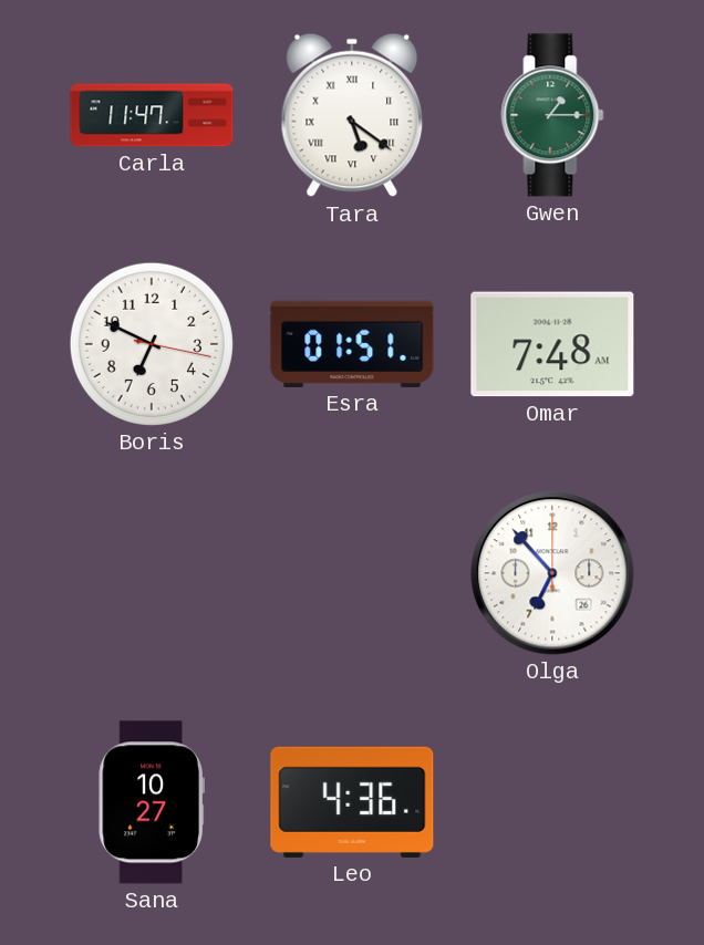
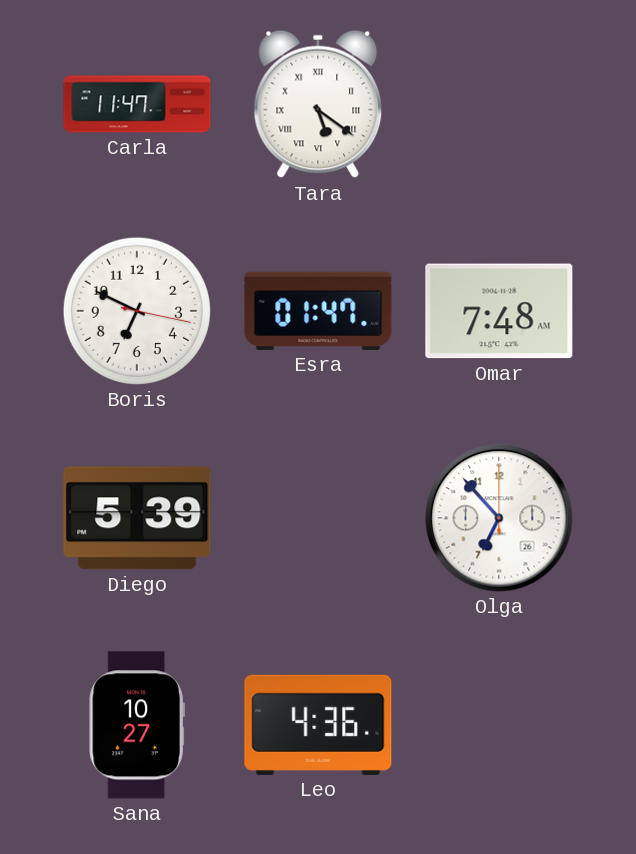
Gwen: 1:15 -> none (552, 115)
Esra: 01:51 -> 01:47 (318, 311)
Diego: none -> 5:39 (137, 518)
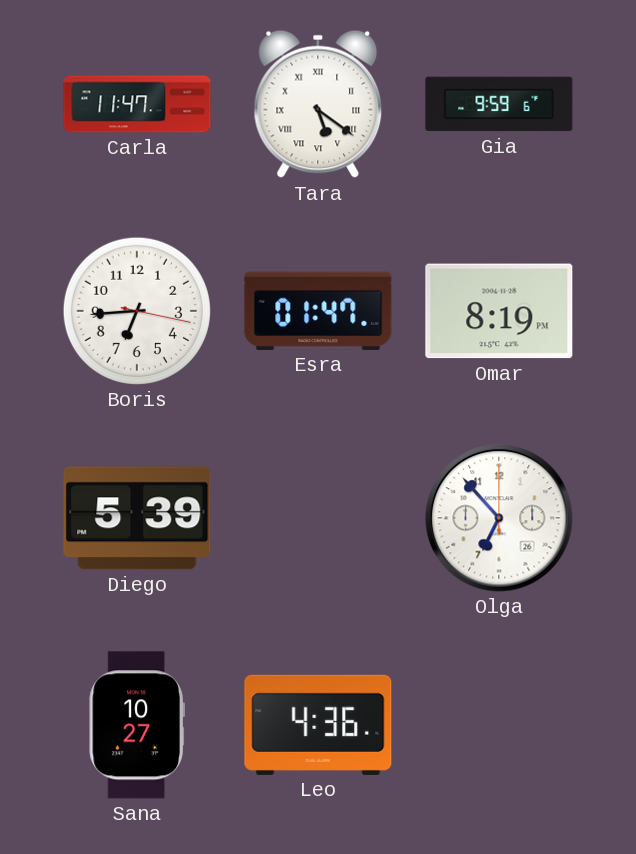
Gia: none -> 9:59 (499, 104)
Boris: 6:49 -> 6:44 (137, 311)
Omar: 7:48 -> 8:19 (499, 311)
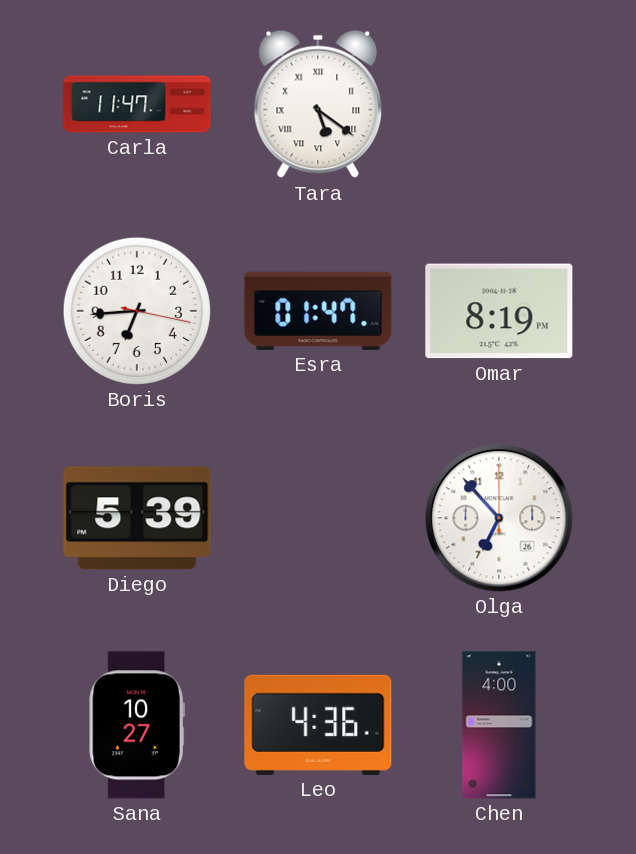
Gia: 9:59 -> none (499, 104)
Chen: none -> 4:00 (499, 725)
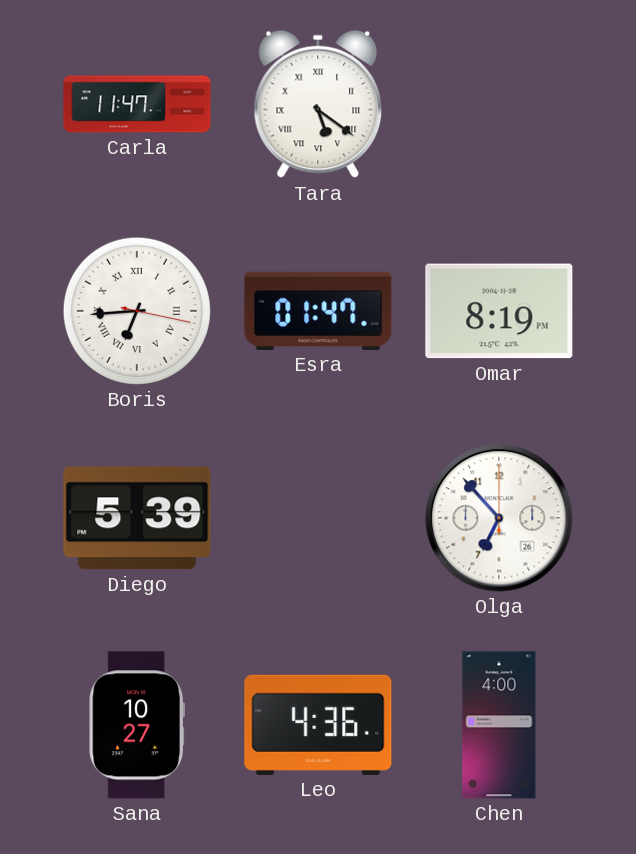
Boris numerals: Arabic -> Roman (137, 311)
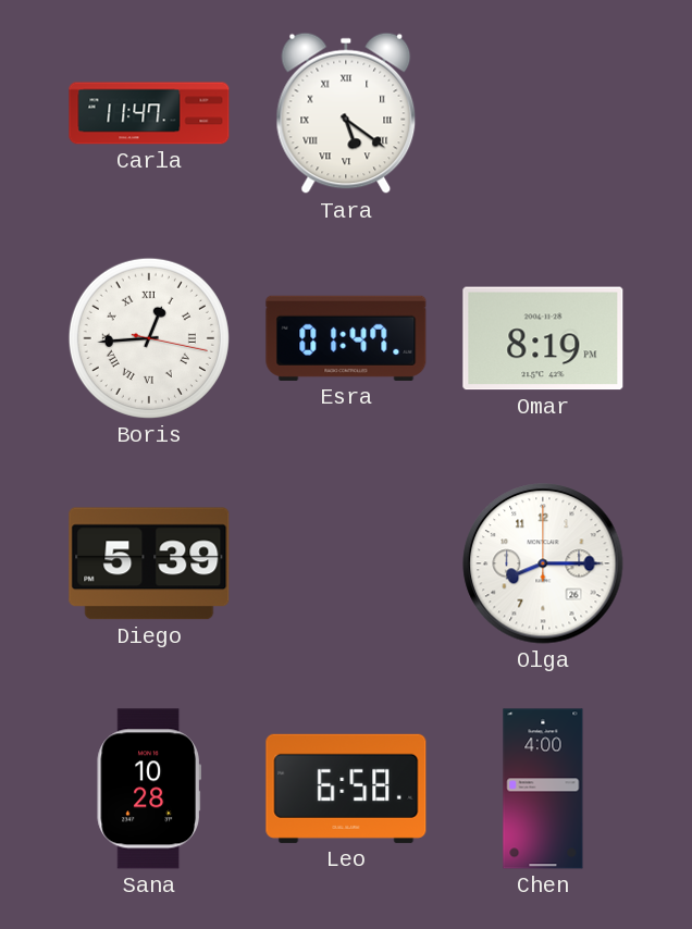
Boris: 6:44 -> 12:44 (149, 338)
Olga: 6:53 -> 8:15 (543, 563)
Sana: 10:27 -> 10:28 (148, 789)
Leo: 4:36 -> 6:58 (346, 789)
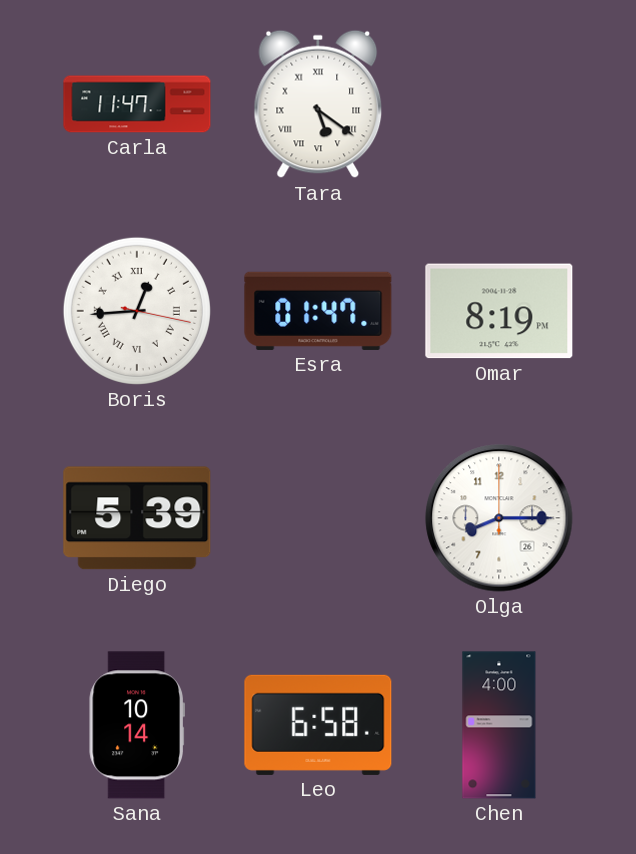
Sana: 10:28 -> 10:14 (136, 725)
